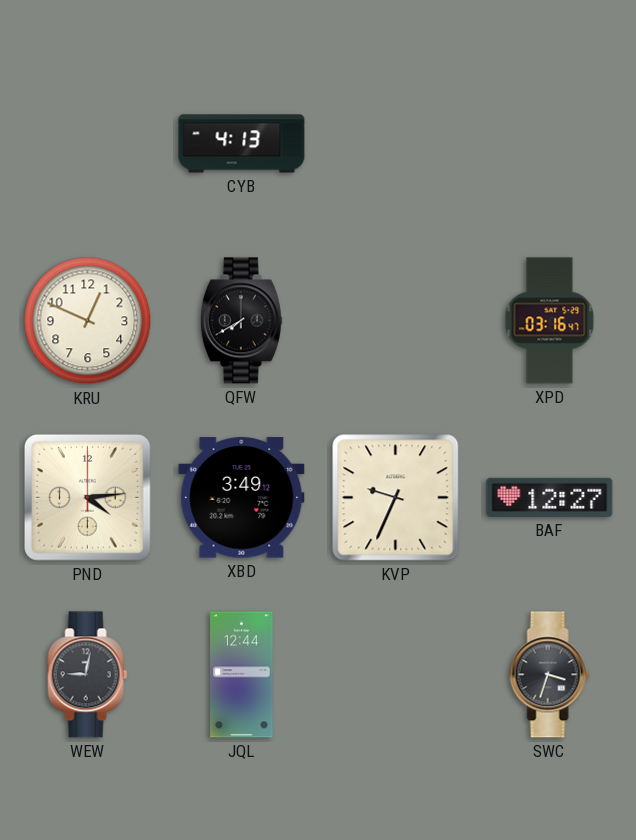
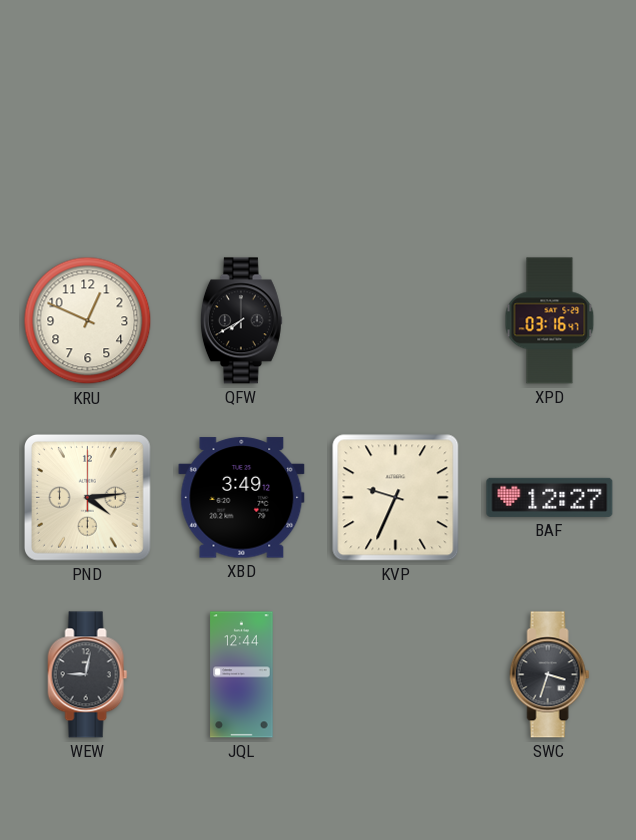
CYB: 4:13 -> none (242, 144)
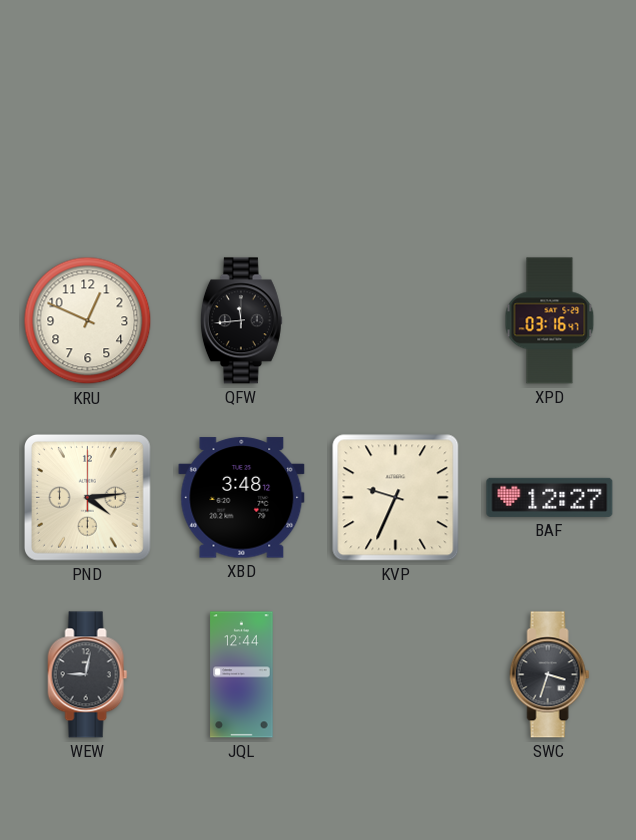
QFW: 7:40 -> 11:44 (241, 321)
XBD: 3:49 -> 3:48 (242, 498)
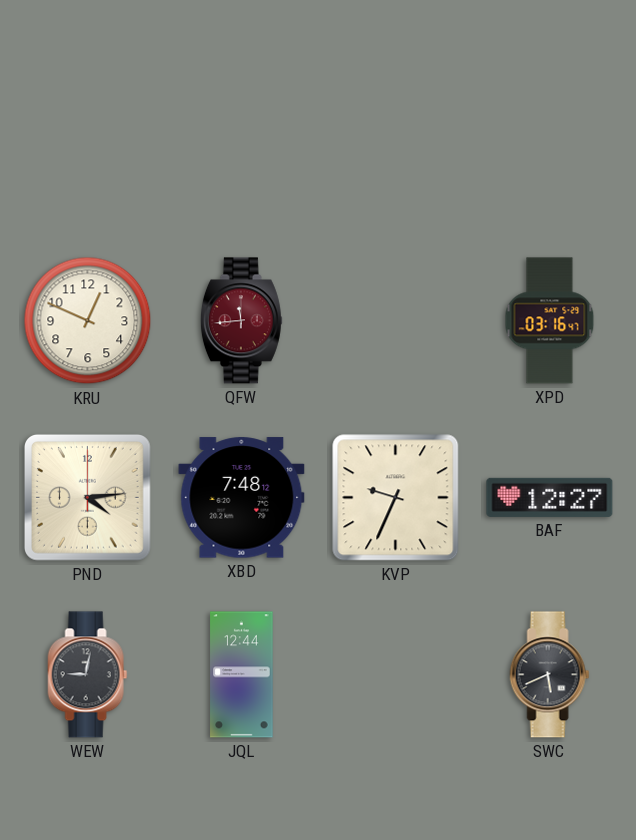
QFW dial: black -> burgundy (241, 321)
XBD: 3:48 -> 7:48 (242, 498)
SWC: 3:33 -> 5:41 (550, 675)
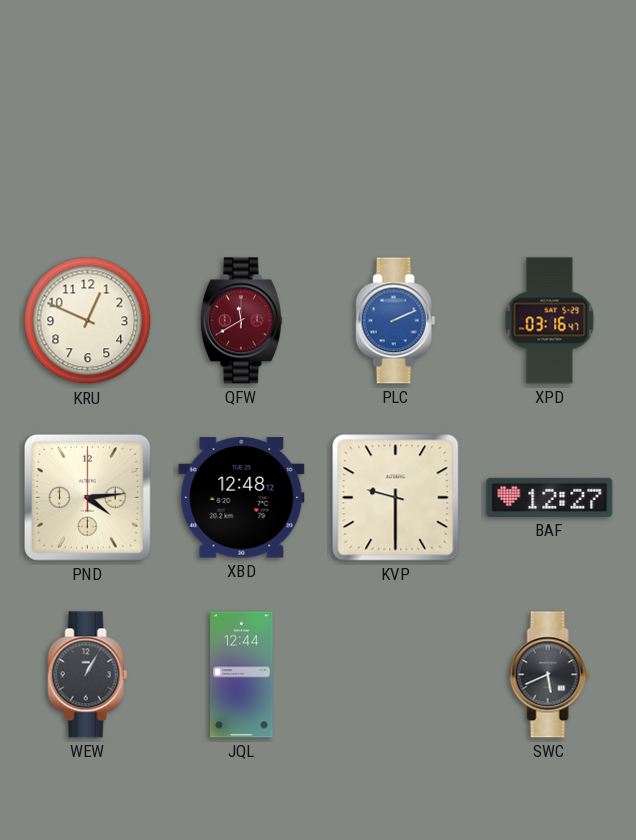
QFW: 11:44 -> 11:40 (241, 321)
PLC: none -> 2:11 (396, 321)
XBD: 7:48 -> 12:48 (242, 498)
KVP: 9:34 -> 9:30 (396, 498)
WEW: 9:02 -> 1:05 (88, 675)
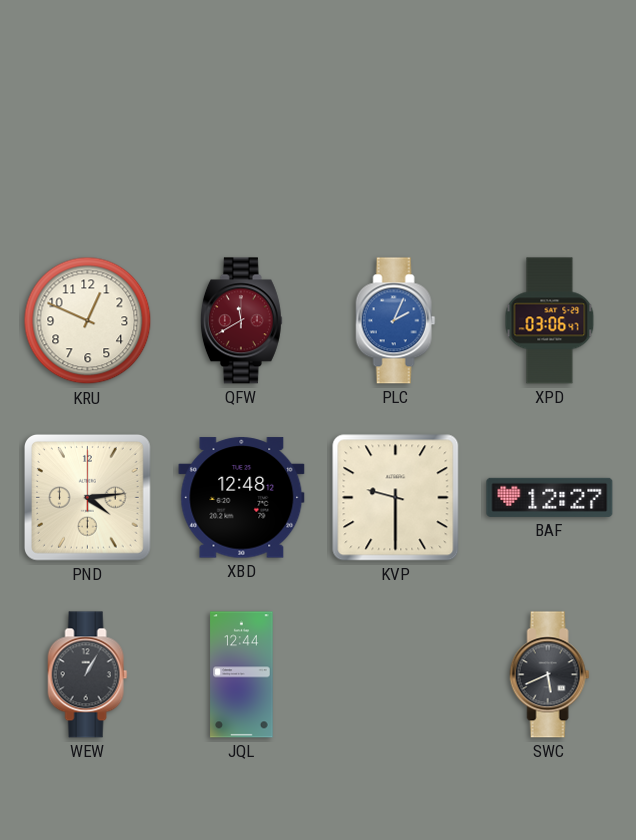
PLC: 2:11 -> 2:04 (396, 321)
XPD: 03:16 -> 03:06 (550, 321)
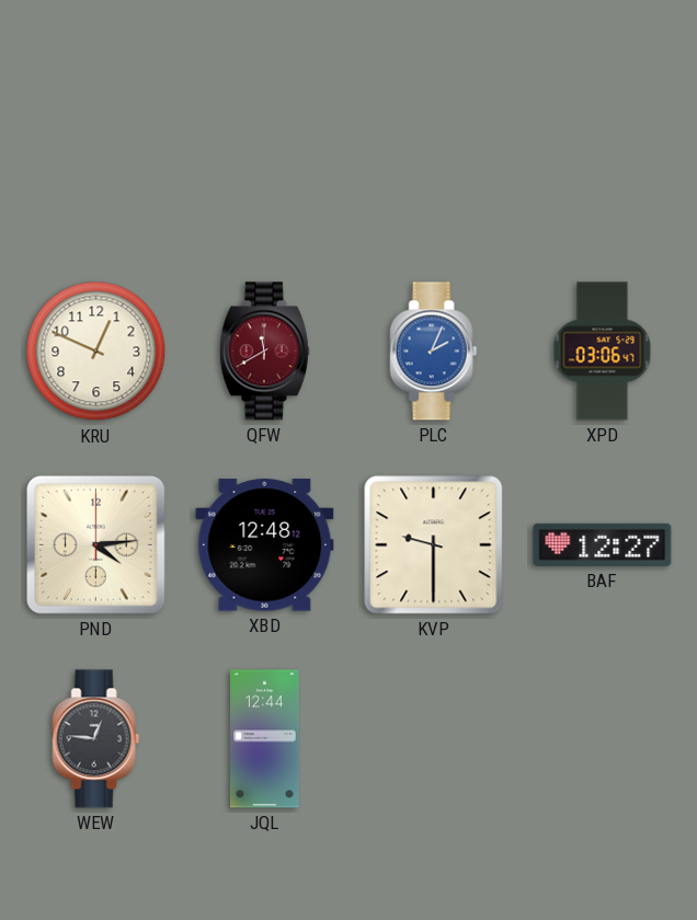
WEW: 1:05 -> 12:46 (96, 739)
SWC: 5:41 -> none (550, 675)
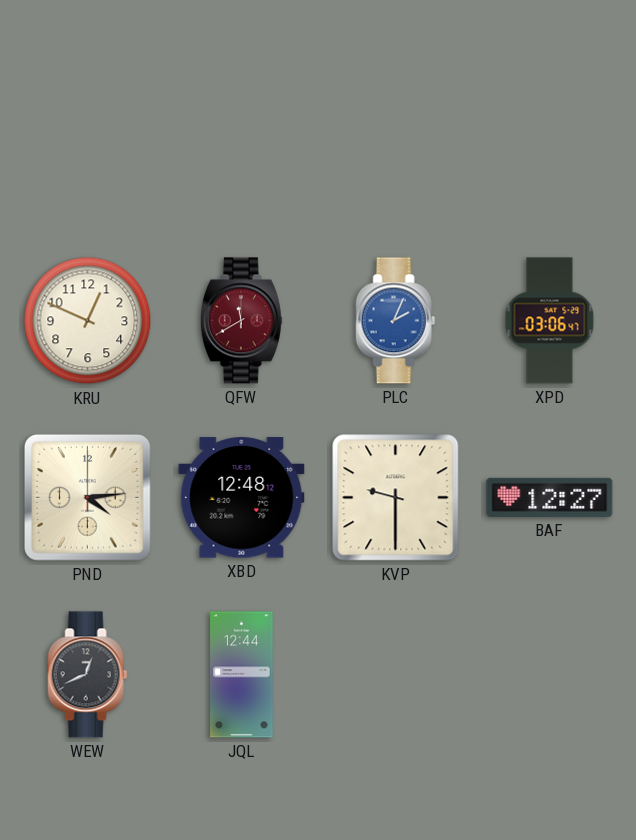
WEW: 12:46 -> 12:41 (88, 675)
